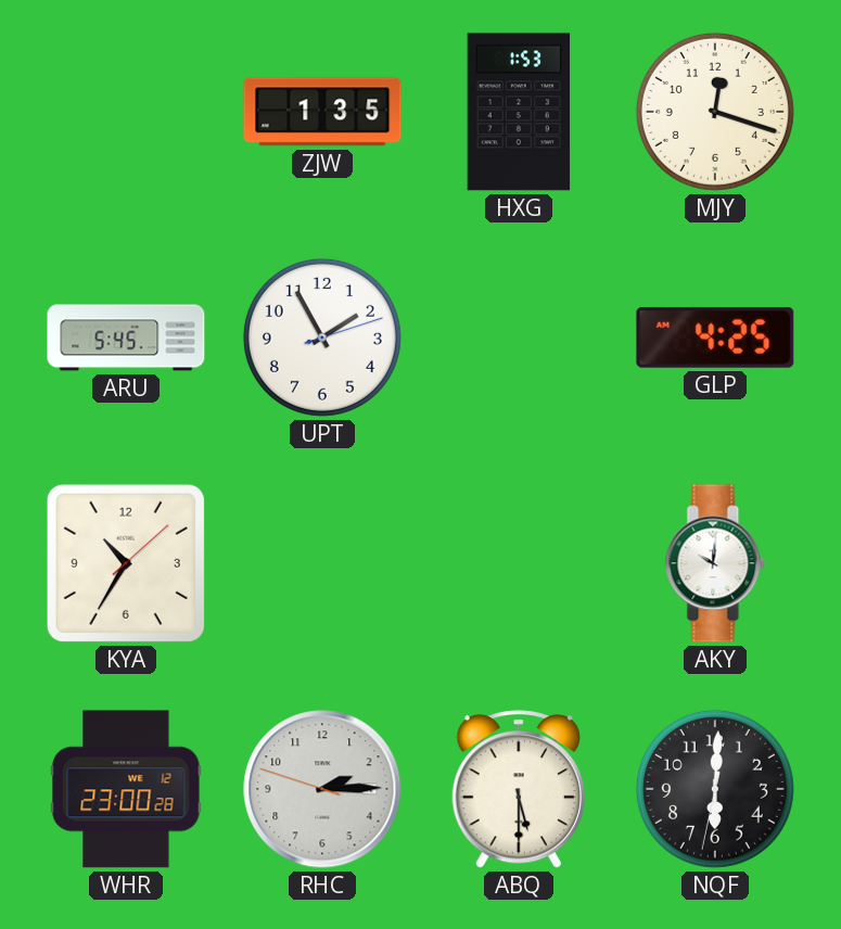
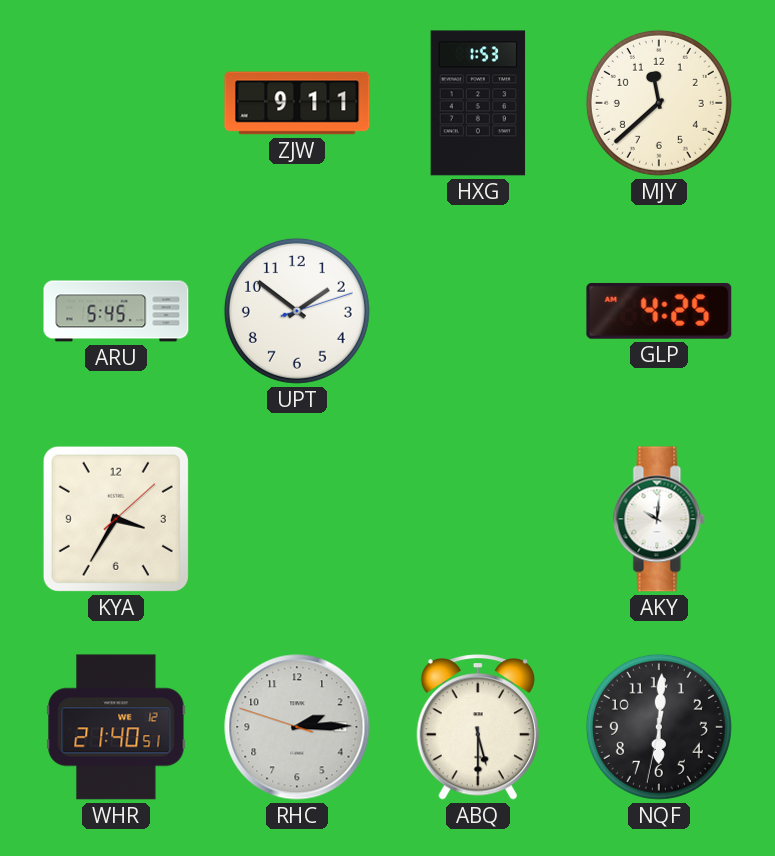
ZJW: 1:35 -> 9:11 (297, 103)
MJY: 12:18 -> 11:38 (659, 103)
UPT: 1:55 -> 1:51 (297, 311)
KYA: 10:35 -> 3:35 (116, 519)
WHR: 23:00 -> 21:40 (116, 727)
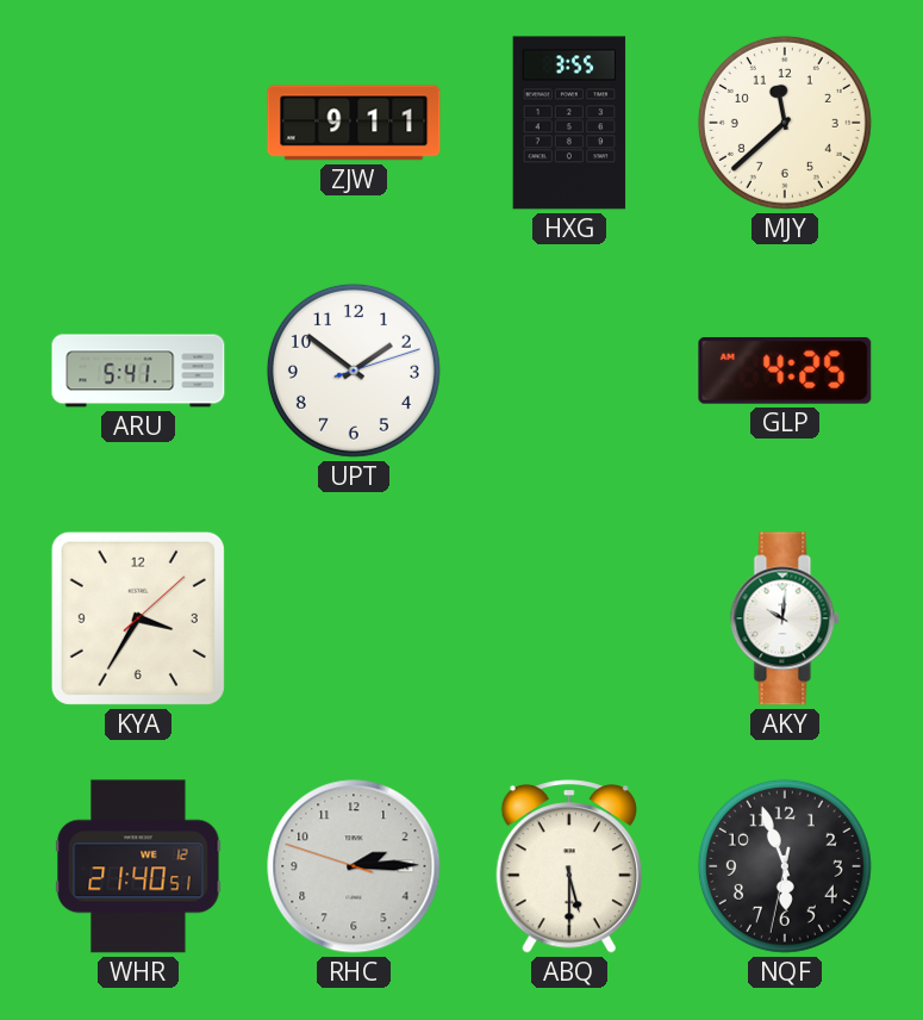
HXG: 1:53 -> 3:55 (569, 123)
ARU: 5:45 -> 5:41 (138, 371)
NQF: 6:00 -> 5:56 (785, 866)
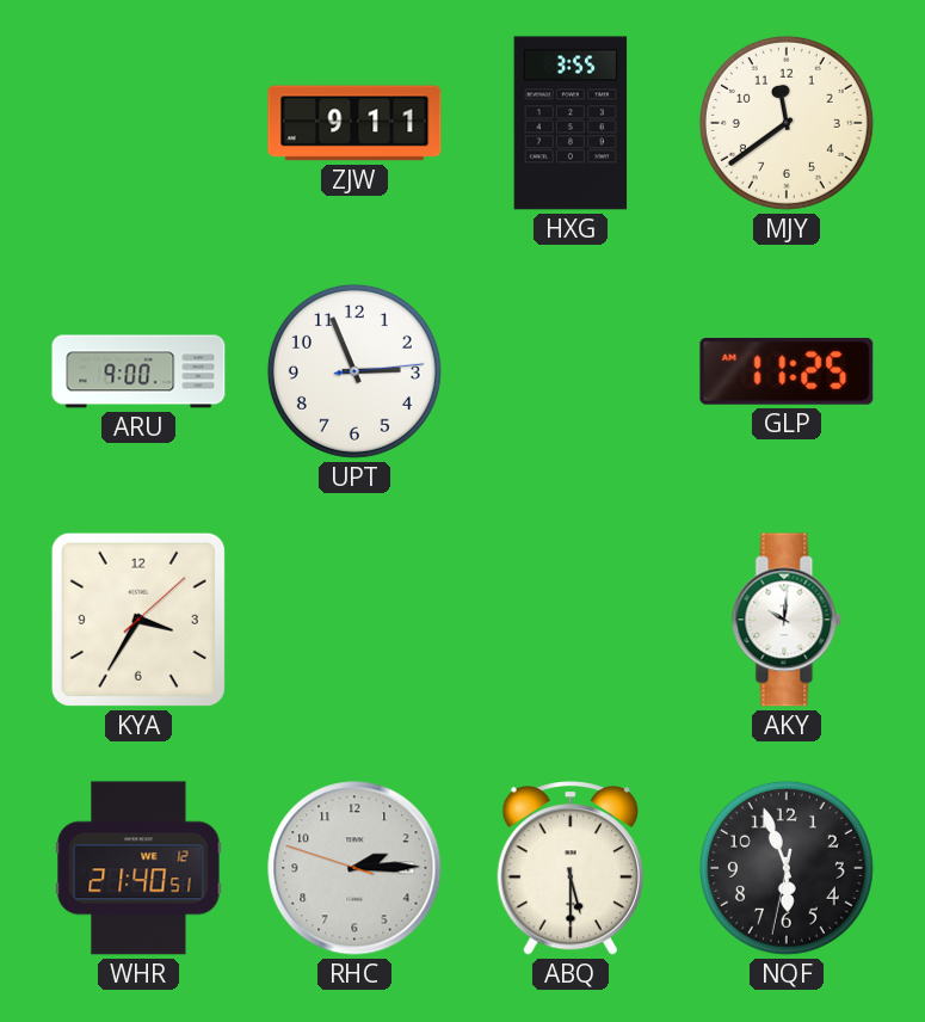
MJY: 11:38 -> 11:39 (787, 123)
ARU: 5:41 -> 9:00 (138, 371)
UPT: 1:51 -> 2:56 (354, 371)
GLP: 4:25 -> 11:25 (787, 371)
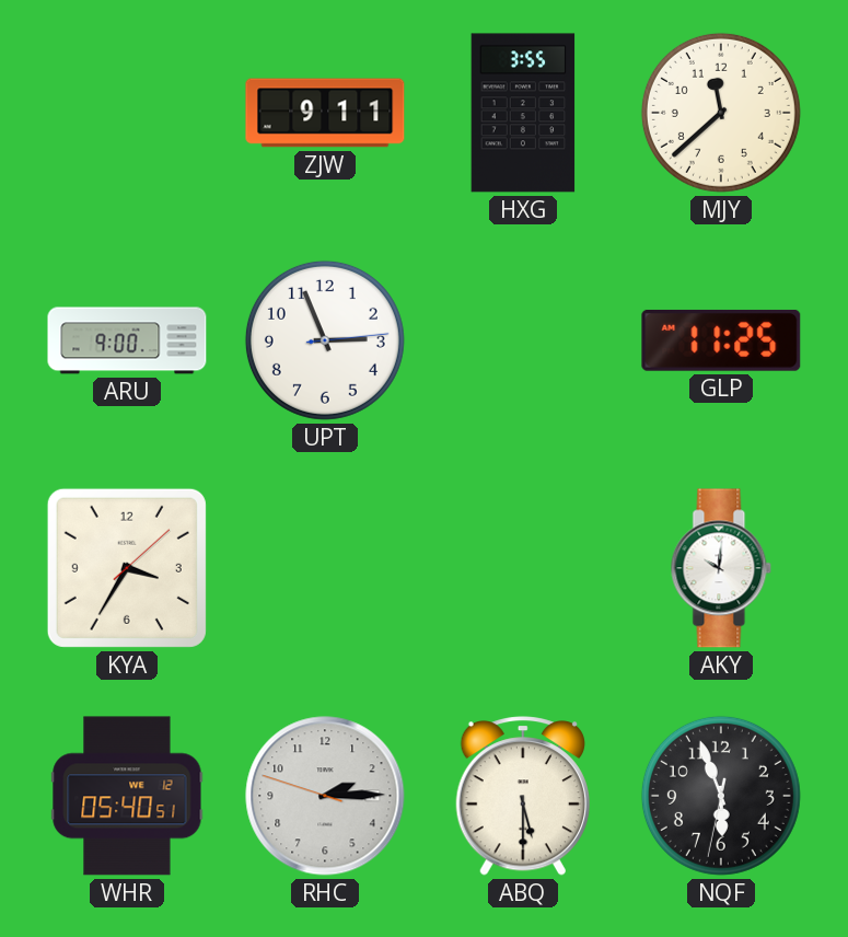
MJY: 11:39 -> 11:38 (721, 113)
WHR: 21:40 -> 05:40 (127, 796)
